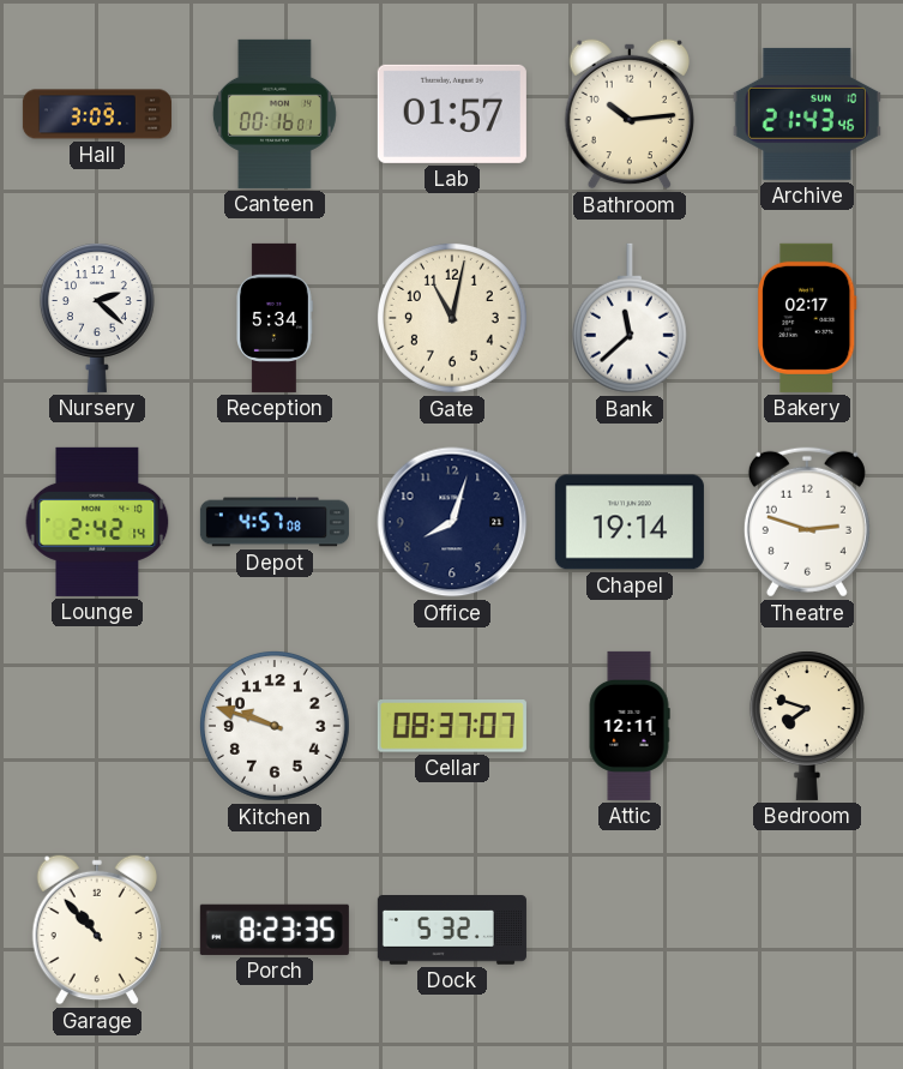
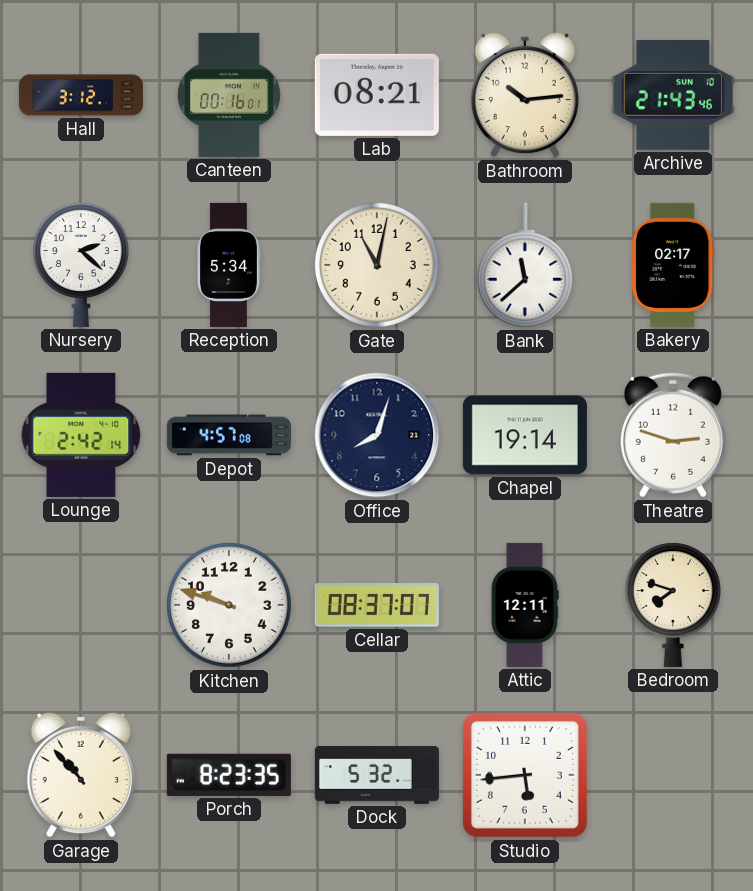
Hall: 3:09 -> 3:12 (81, 95)
Lab: 01:57 -> 08:21 (377, 95)
Studio: none -> 5:44 (525, 775)
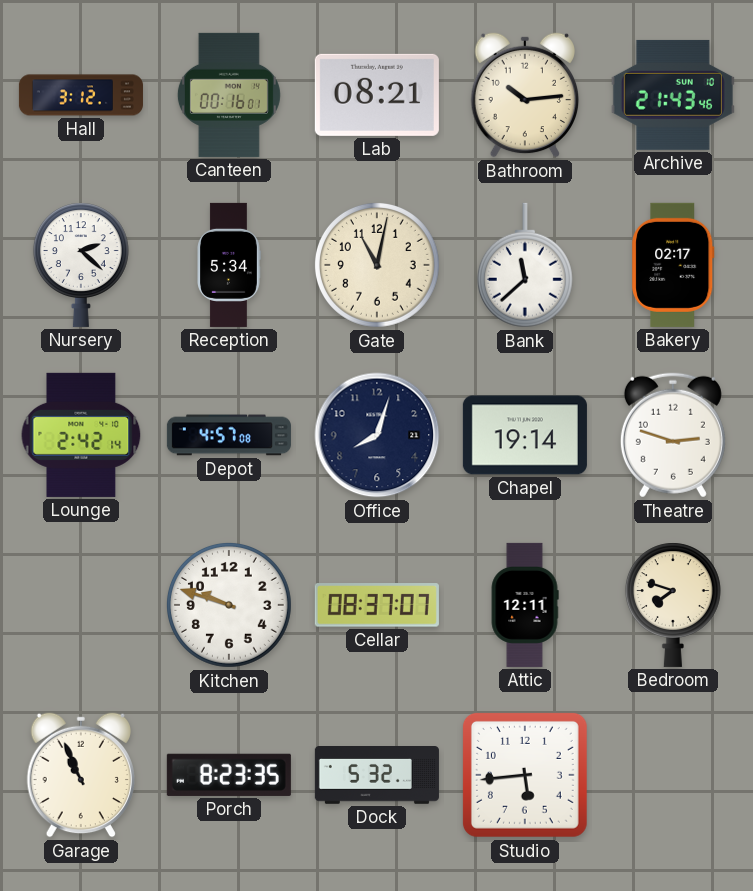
Garage: 10:53 -> 10:56 (80, 775)
